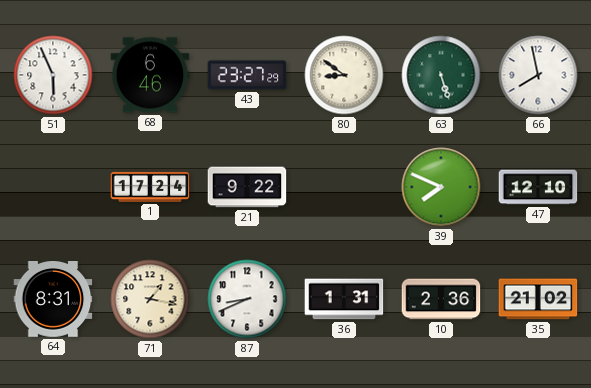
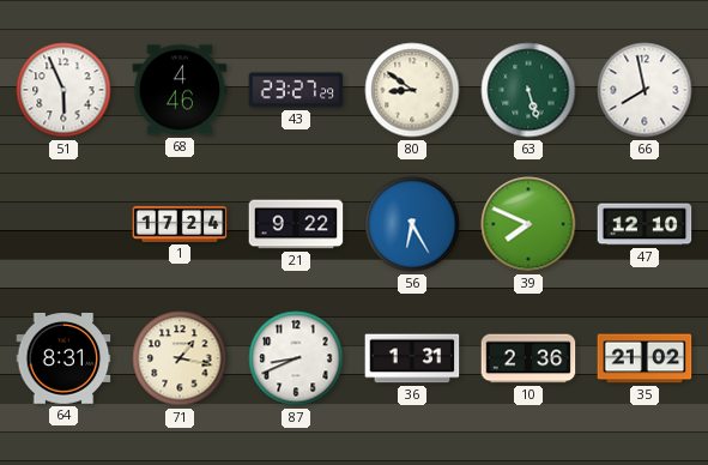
68: 6:46 -> 4:46 (180, 90)
56: none -> 6:25 (412, 224)
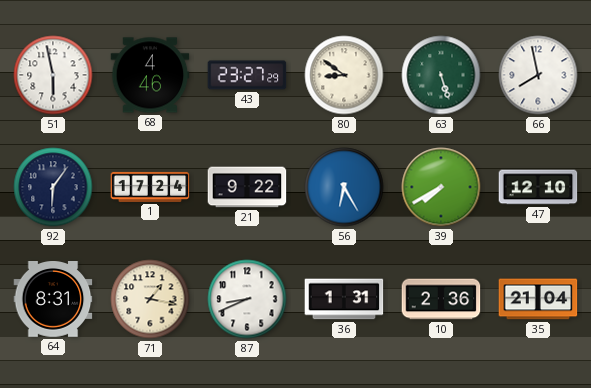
51: 5:56 -> 5:58 (53, 75)
92: none -> 6:06 (53, 187)
39: 7:49 -> 7:40 (441, 187)
35: 21:02 -> 21:04 (538, 299)
